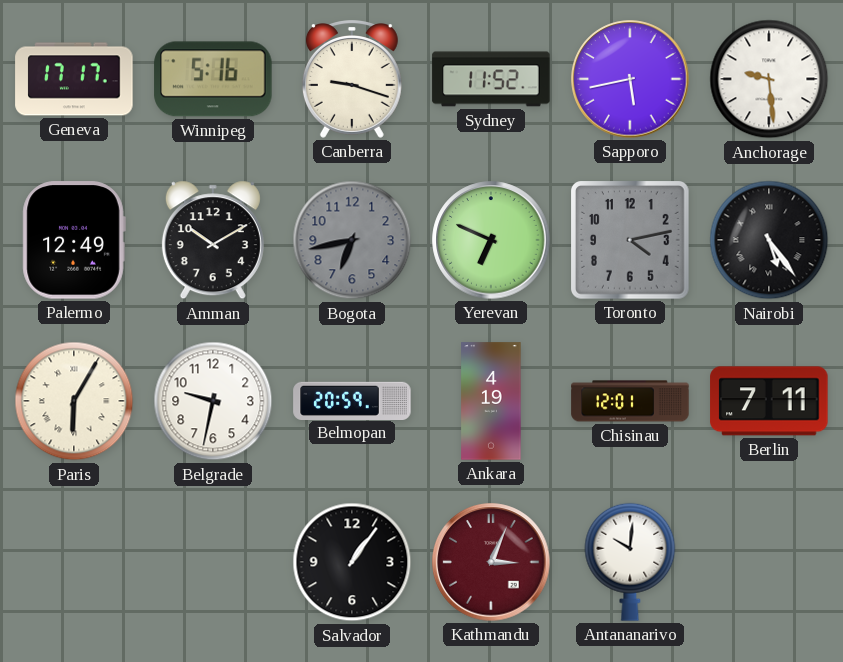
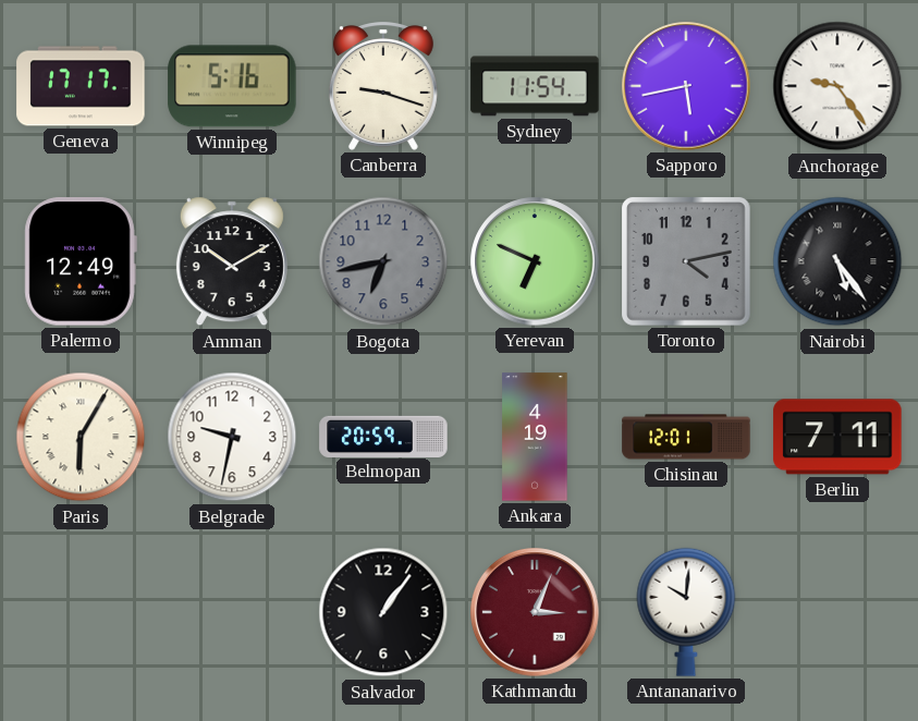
Sydney: 11:52 -> 11:54 (535, 86)
Anchorage: 9:29 -> 9:24 (837, 86)
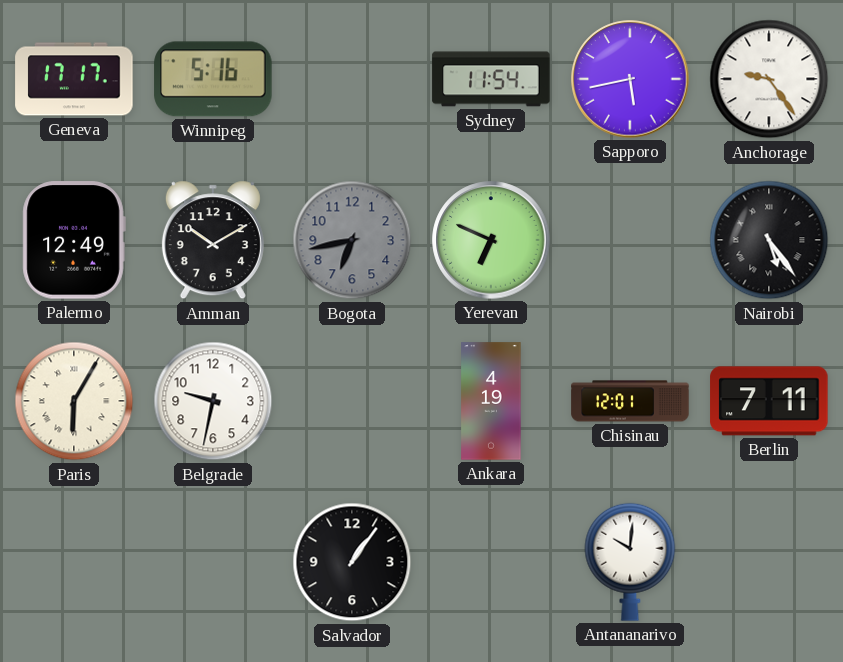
Canberra: 9:18 -> none (383, 86)
Toronto: 4:13 -> none (687, 262)
Belmopan: 20:59 -> none (383, 436)
Kathmandu: 3:04 -> none (535, 612)
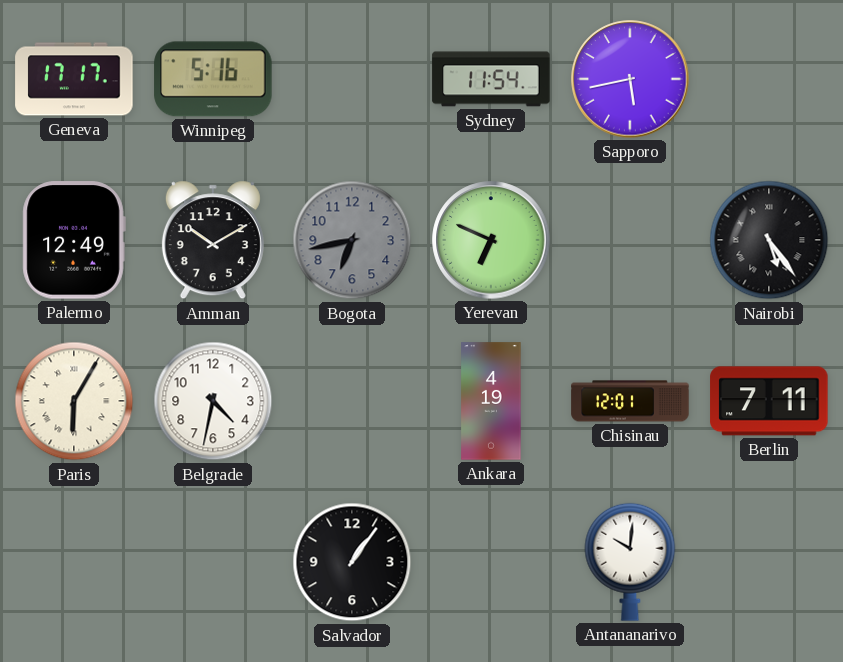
Anchorage: 9:24 -> none (769, 79)
Belgrade: 9:32 -> 4:32 (213, 401)
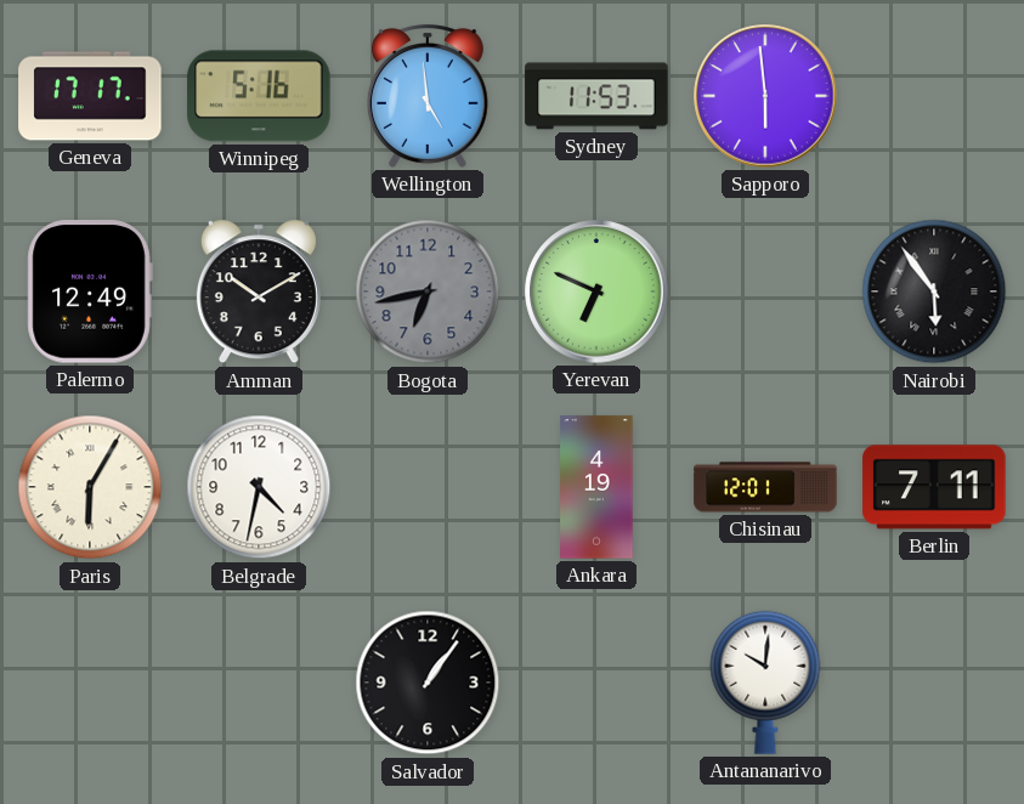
Wellington: none -> 4:59 (428, 96)
Sydney: 11:54 -> 11:53 (596, 96)
Sapporo: 5:43 -> 5:59 (765, 96)
Nairobi: 5:24 -> 5:54 (934, 291)
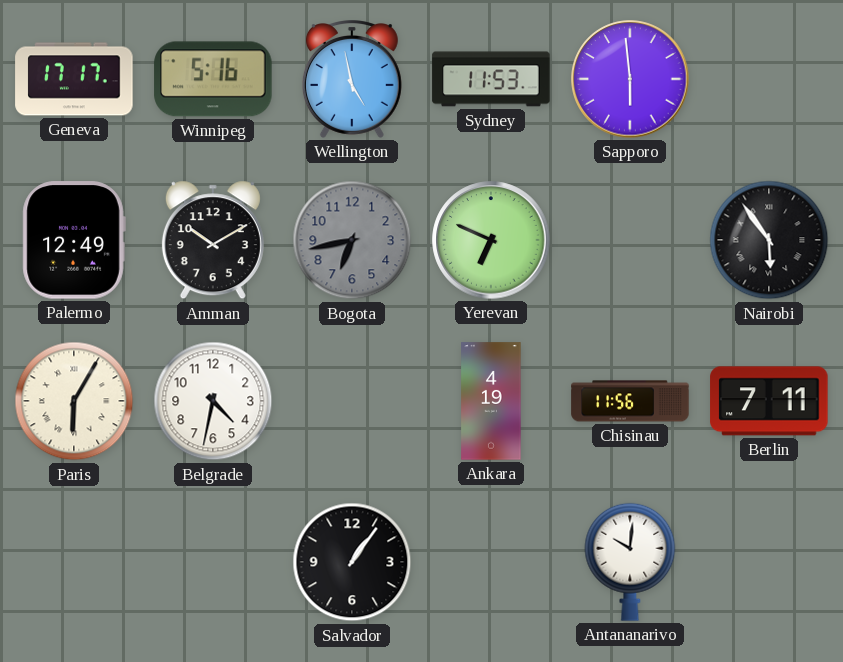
Wellington: 4:59 -> 4:58 (352, 79)
Chisinau: 12:01 -> 11:56 (630, 401)
